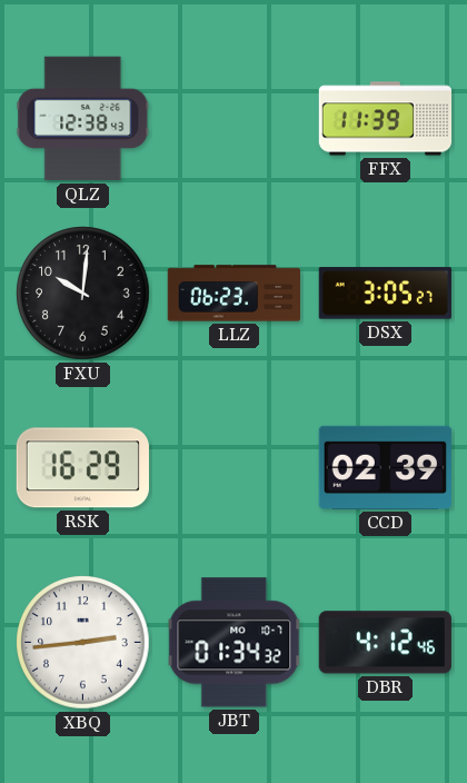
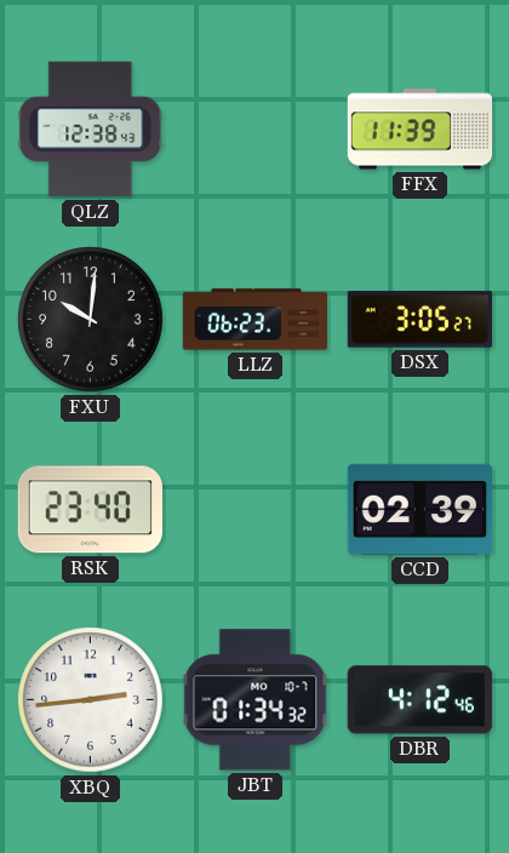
RSK: 16:29 -> 23:40 (90, 510)
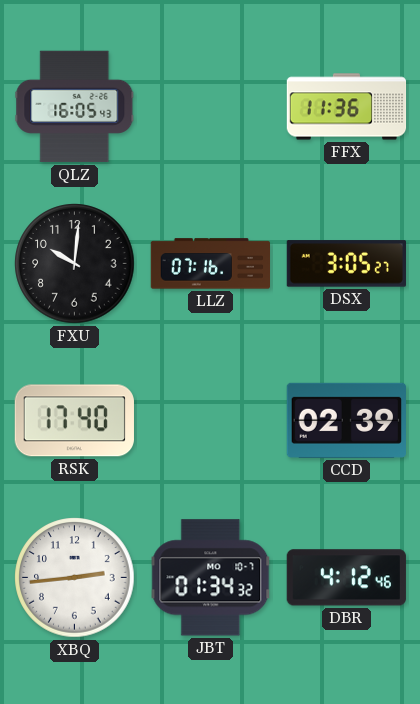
QLZ: 12:38 -> 16:05 (75, 107)
FFX: 11:39 -> 11:36 (347, 107)
LLZ: 06:23 -> 07:16 (211, 264)
RSK: 23:40 -> 17:40 (74, 421)
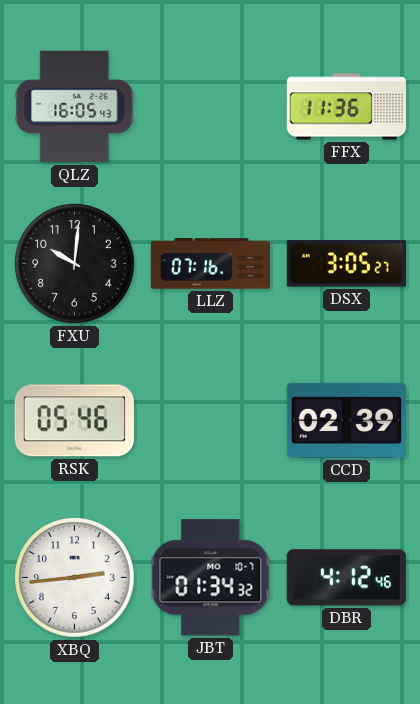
RSK: 17:40 -> 05:46 (74, 421)
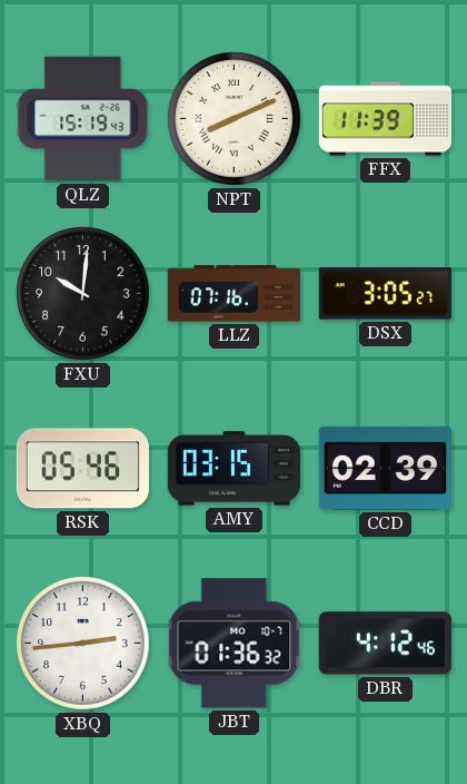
QLZ: 16:05 -> 15:19 (83, 119)
NPT: none -> 8:11 (235, 119)
FFX: 11:36 -> 11:39 (386, 119)
AMY: none -> 03:15 (233, 469)
JBT: 01:34 -> 01:36 (235, 644)
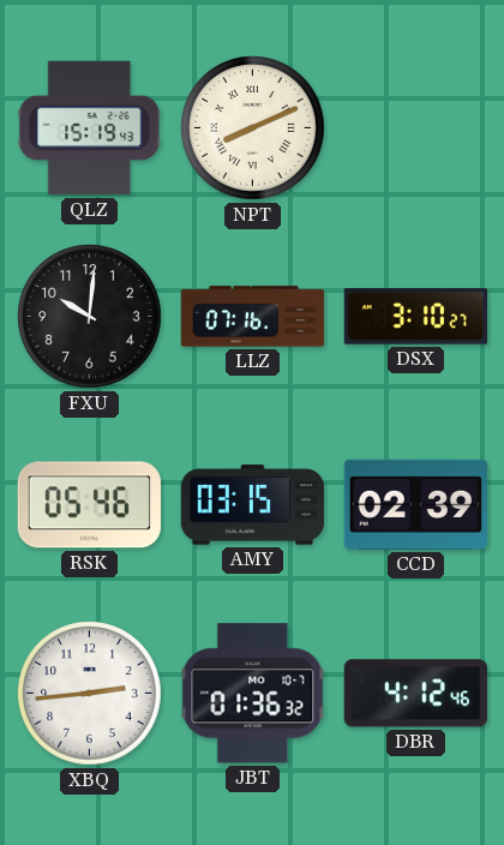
FFX: 11:39 -> none (386, 119)
DSX: 3:05 -> 3:10 (415, 317)
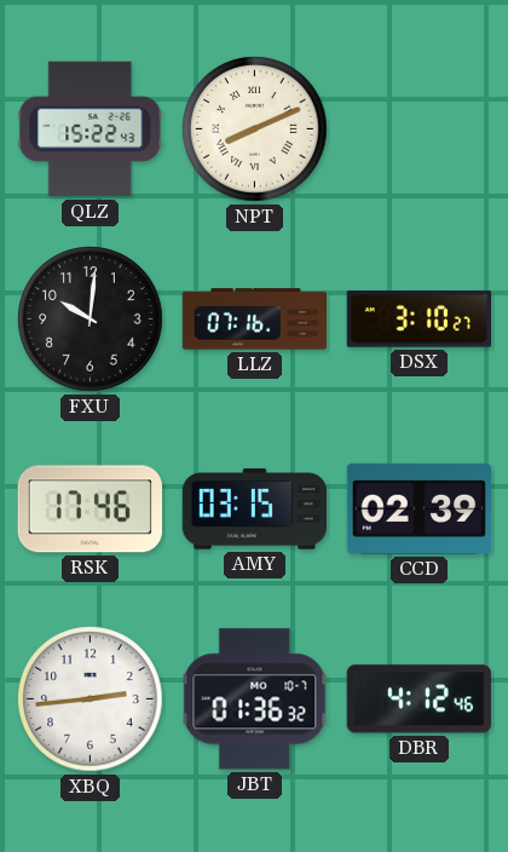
QLZ: 15:19 -> 15:22 (91, 129)
RSK: 05:46 -> 17:46 (90, 510)
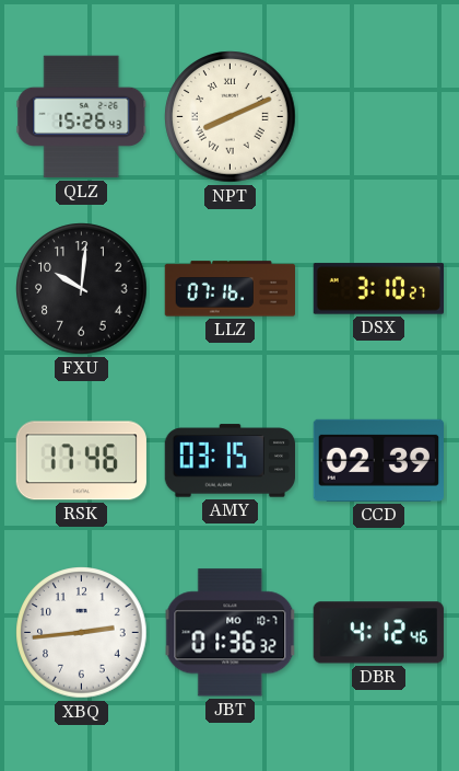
QLZ: 15:22 -> 15:26 (82, 117)
